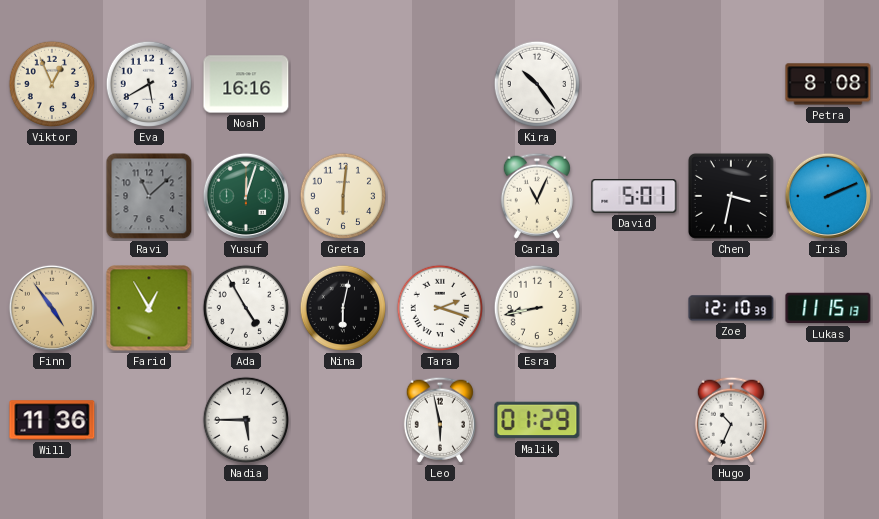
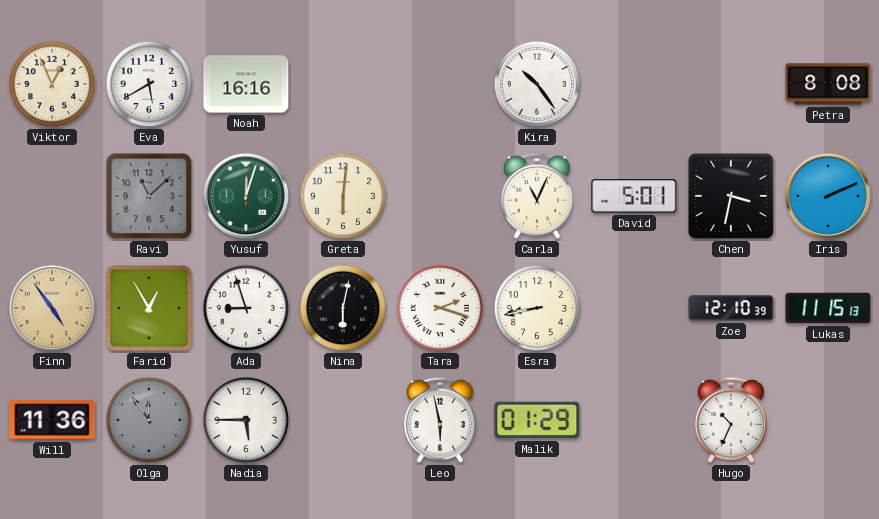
Ada: 4:55 -> 8:57 (246, 308)
Olga: none -> 11:54 (149, 420)
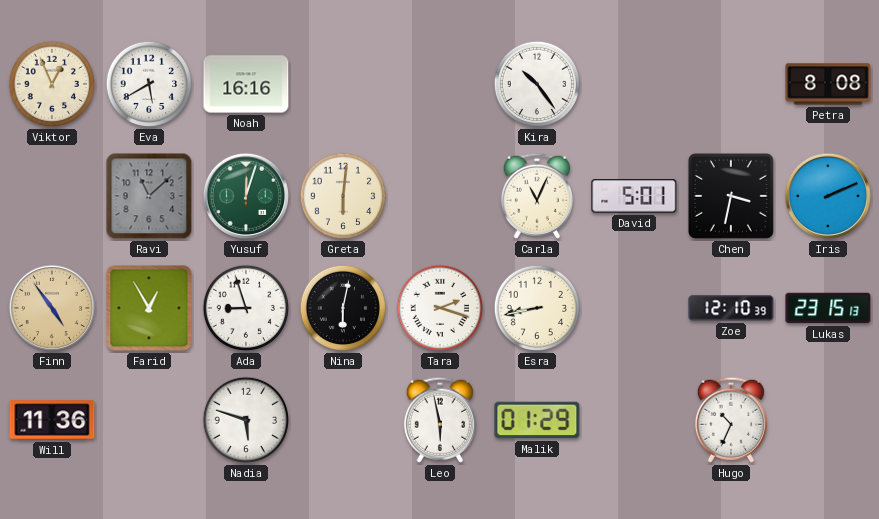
Lukas: 11:15 -> 23:15 (828, 308)
Olga: 11:54 -> none (149, 420)
Nadia: 5:45 -> 5:48 (246, 420)
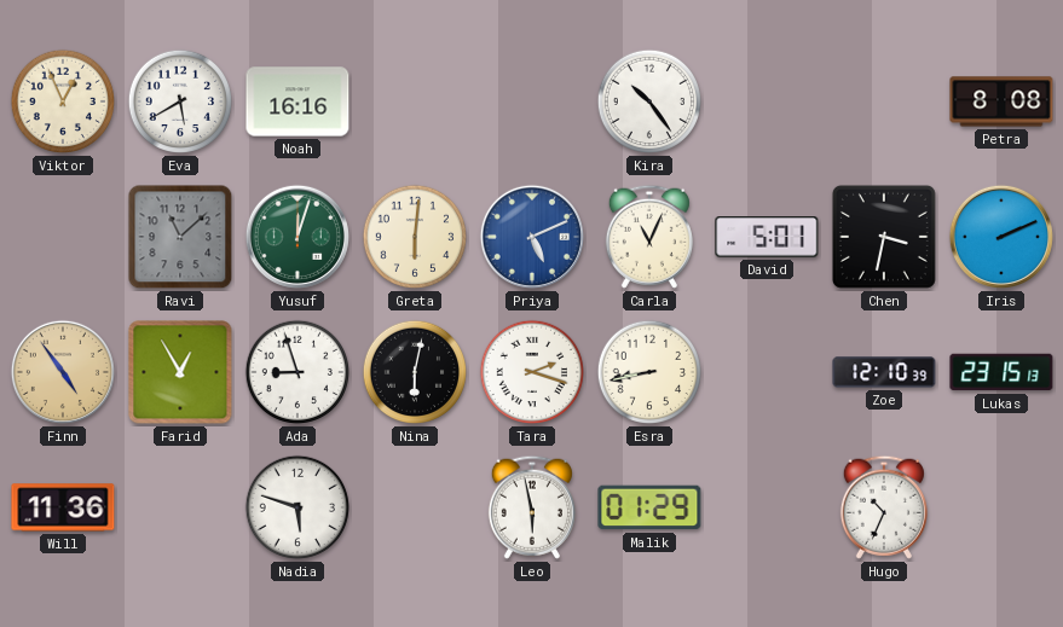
Priya: none -> 5:11 (532, 237)
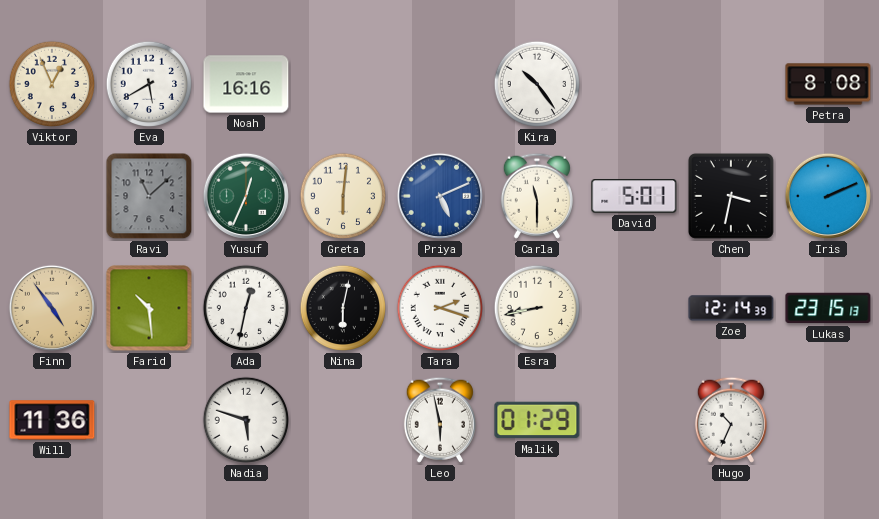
Yusuf: 12:03 -> 12:34 (246, 196)
Carla: 11:04 -> 11:30 (537, 196)
Farid: 12:55 -> 10:29 (149, 308)
Ada: 8:57 -> 12:32 (246, 308)
Zoe: 12:10 -> 12:14 (731, 308)
